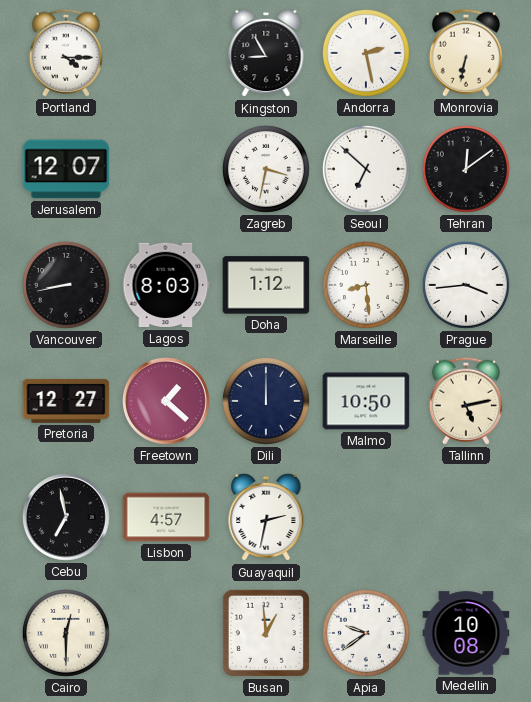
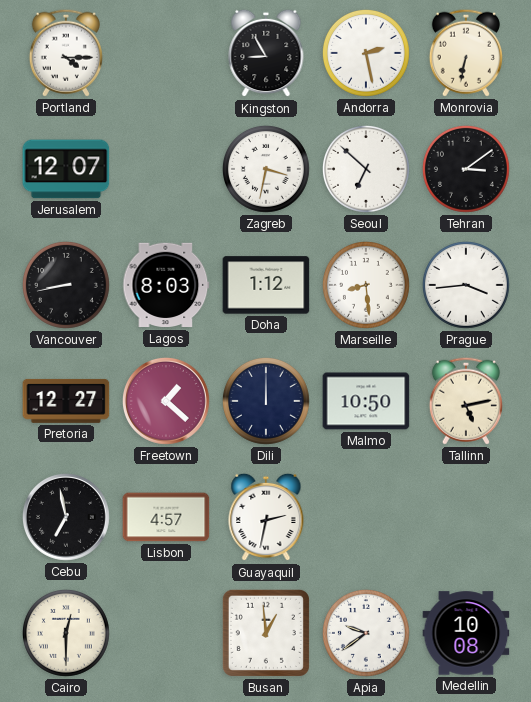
Tehran: 12:09 -> 3:09 (466, 169)
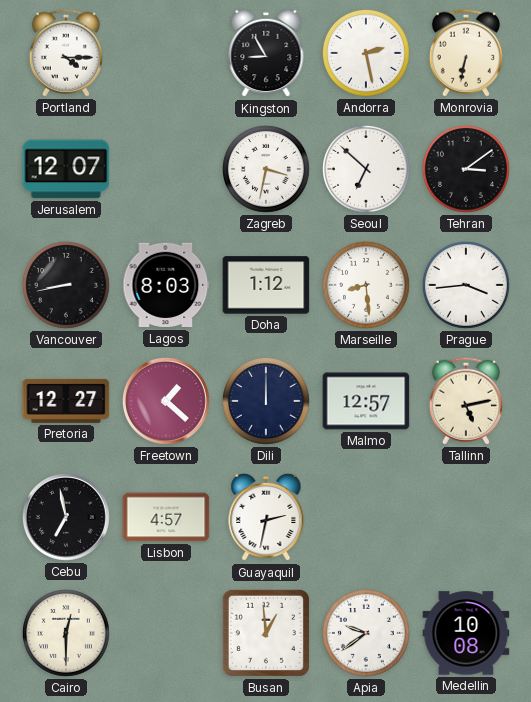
Malmo: 10:50 -> 12:57 (366, 401)
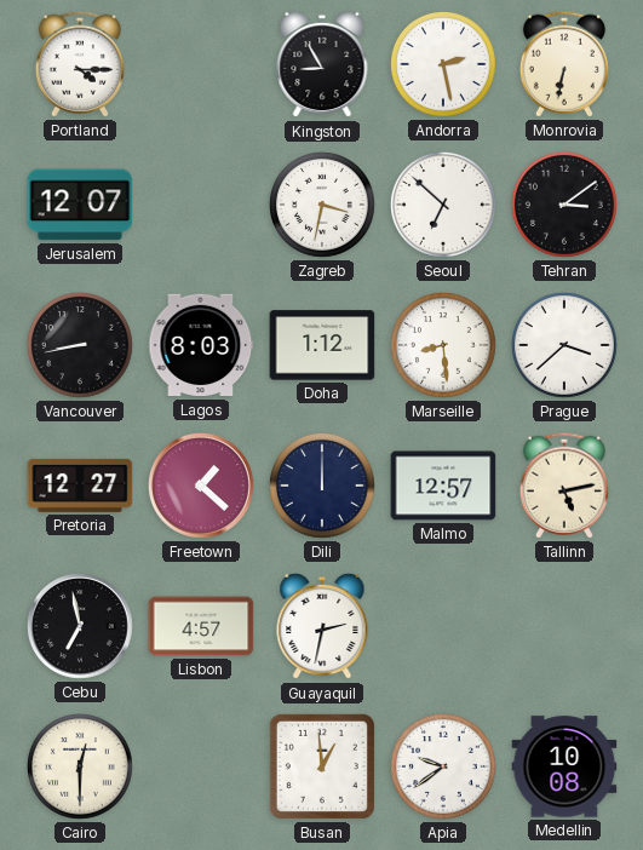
Prague: 3:44 -> 3:38 (564, 345)
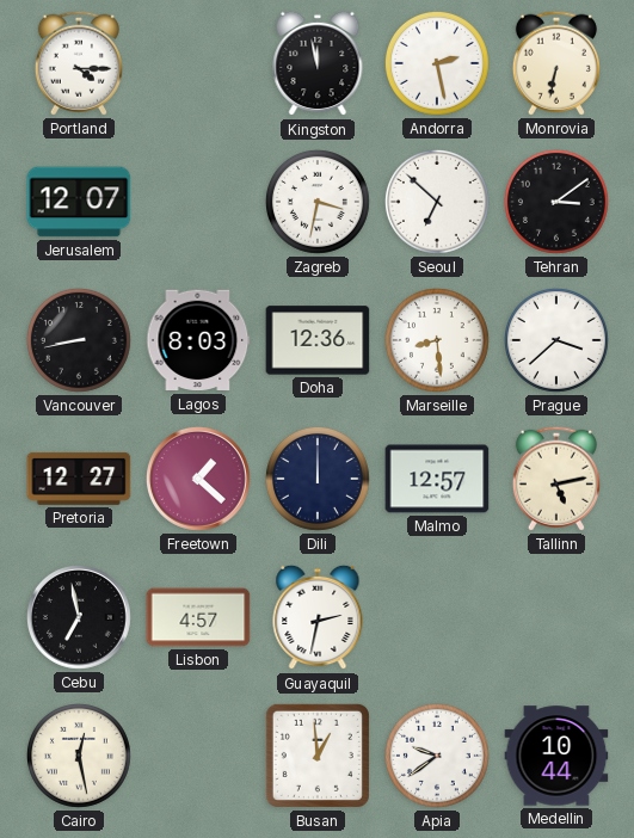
Kingston: 8:55 -> 11:58 (318, 63)
Doha: 1:12 -> 12:36 (318, 340)
Cairo: 12:30 -> 12:28 (79, 756)
Medellin: 10:08 -> 10:44 (556, 756)
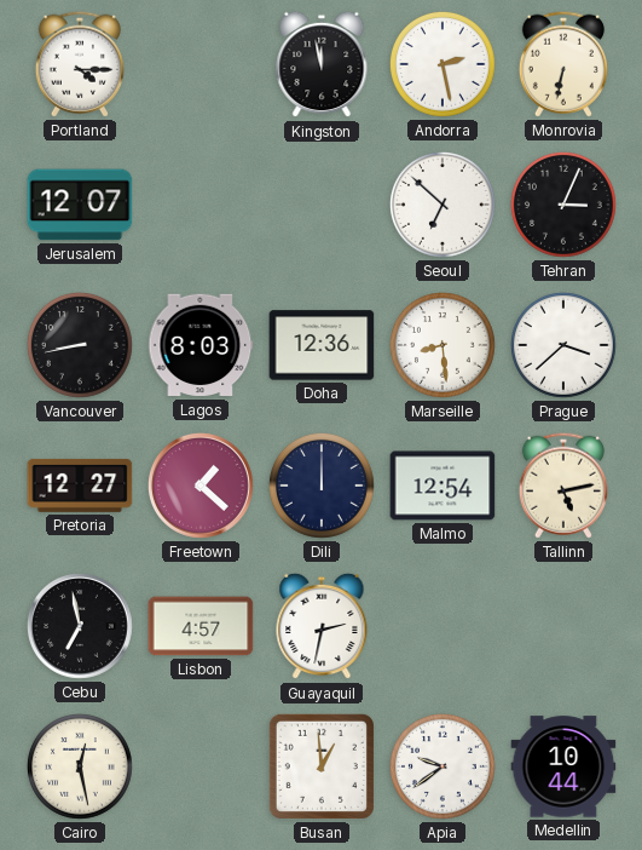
Zagreb: 3:32 -> none (318, 202)
Tehran: 3:09 -> 3:04 (563, 205)
Malmo: 12:57 -> 12:54 (443, 486)
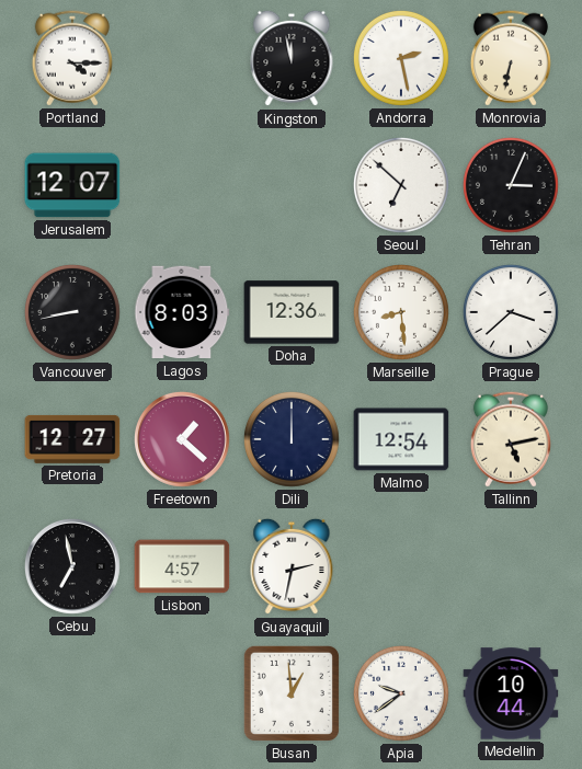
Cairo: 12:28 -> none (80, 766)
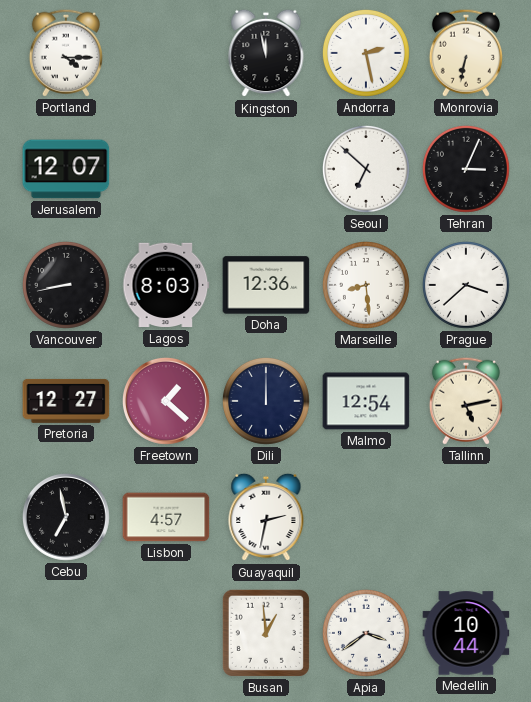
Apia: 9:39 -> 3:39 (366, 633)
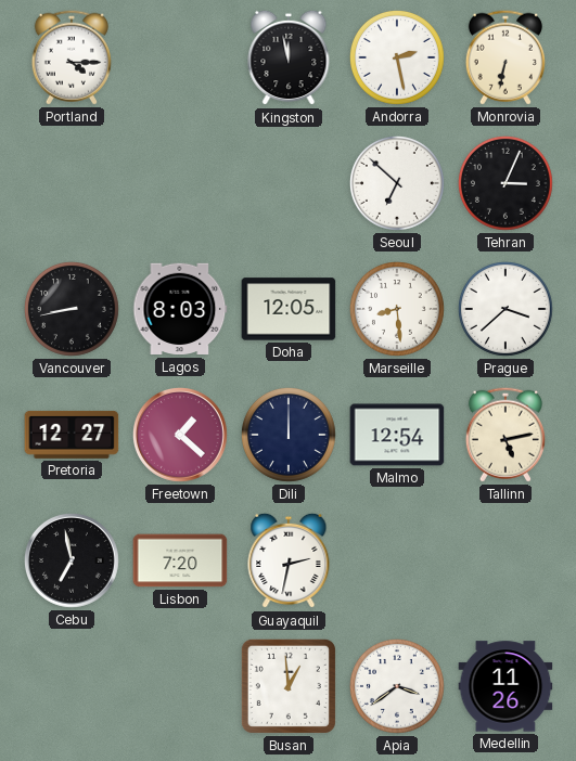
Jerusalem: 12:07 -> none (66, 169)
Doha: 12:36 -> 12:05 (289, 309)
Lisbon: 4:57 -> 7:20 (180, 560)
Medellin: 10:44 -> 11:26 (505, 686)
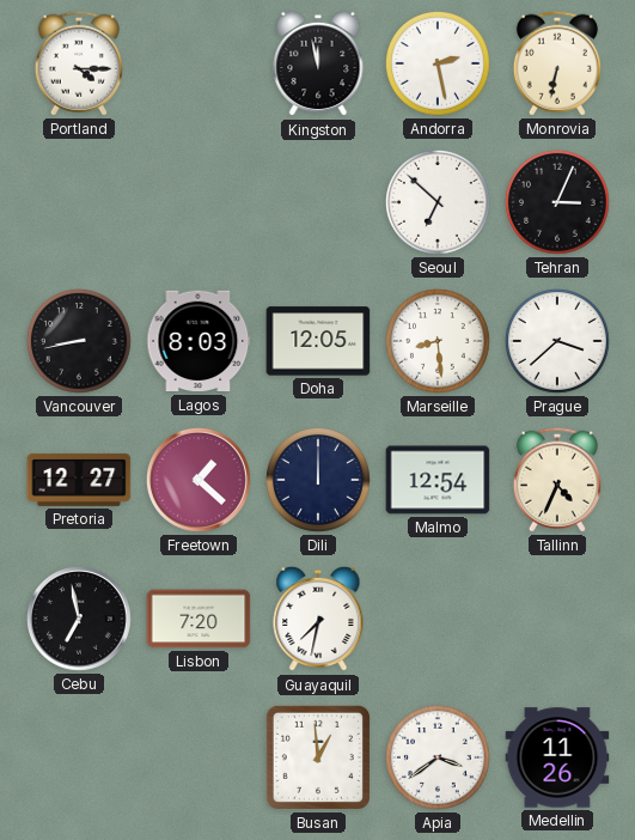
Tallinn: 5:13 -> 4:34 (557, 480)
Guayaquil: 2:32 -> 7:32 (318, 619)
